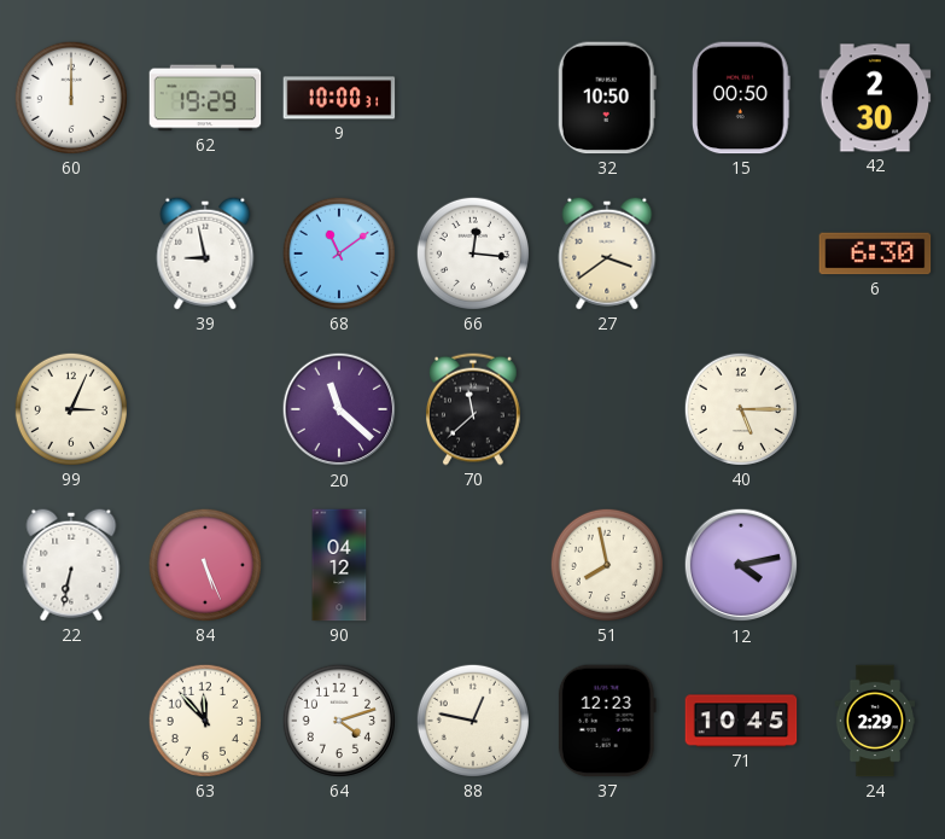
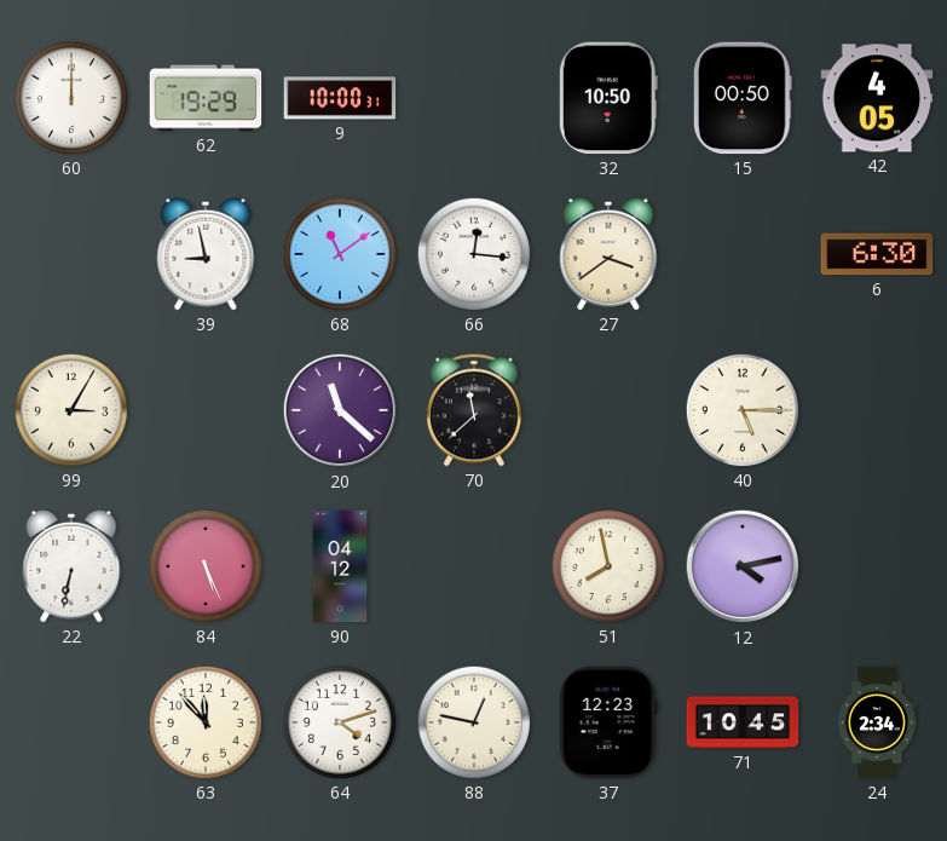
42: 2:30 -> 4:05 (877, 98)
99: 3:04 -> 3:05 (71, 410)
24: 2:29 -> 2:34 (877, 722)
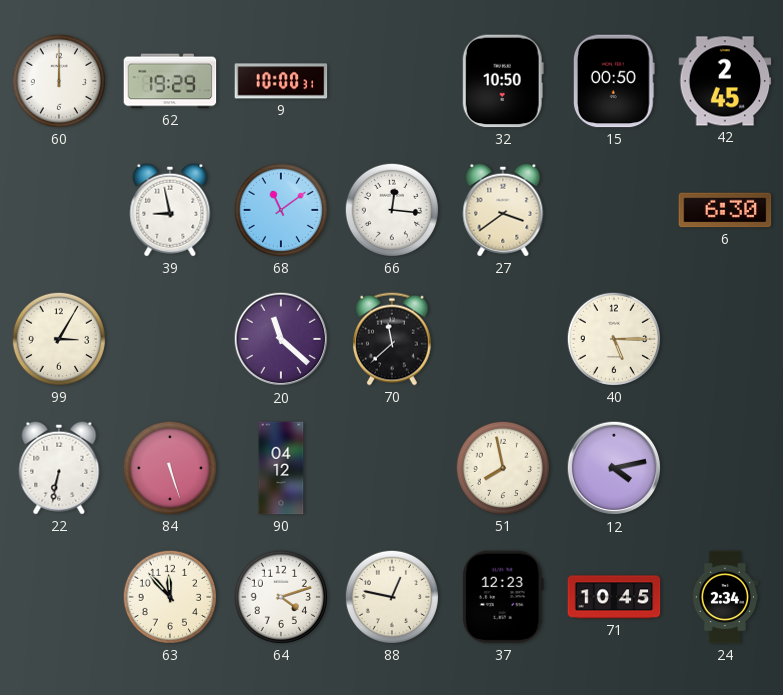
42: 4:05 -> 2:45 (725, 81)
84: 5:26 -> 5:27 (170, 468)
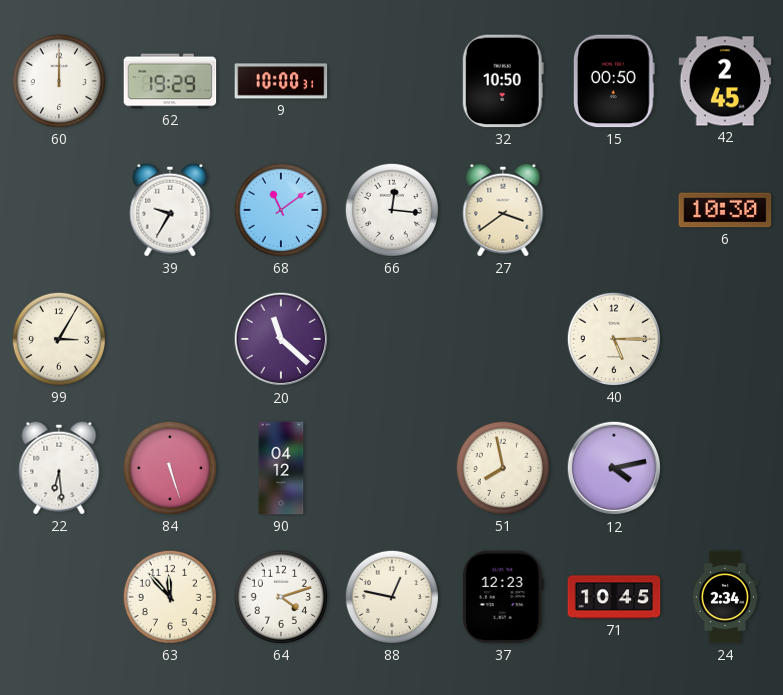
39: 8:58 -> 9:35 (170, 210)
6: 6:30 -> 10:30 (725, 210)
70: 11:38 -> none (393, 339)
22: 6:32 -> 6:29 (59, 468)
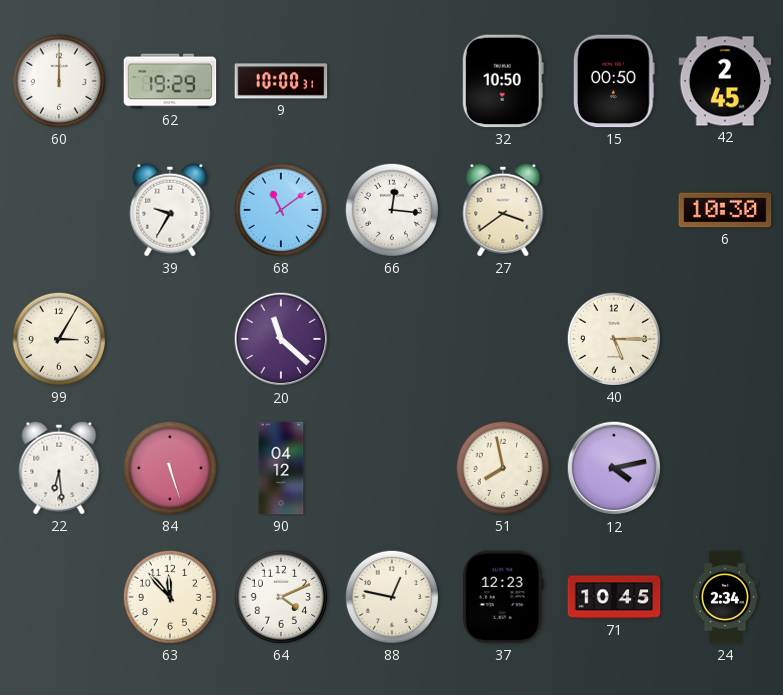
64: 4:12 -> 4:11 (281, 597)
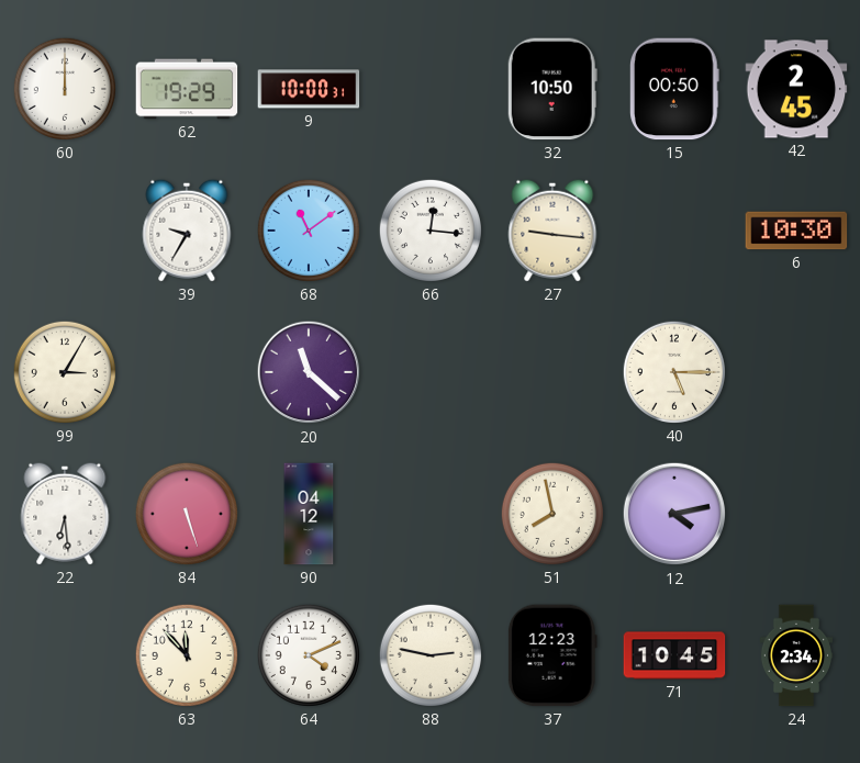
27: 3:39 -> 9:16 (552, 231)
88: 12:47 -> 2:47 (431, 655)
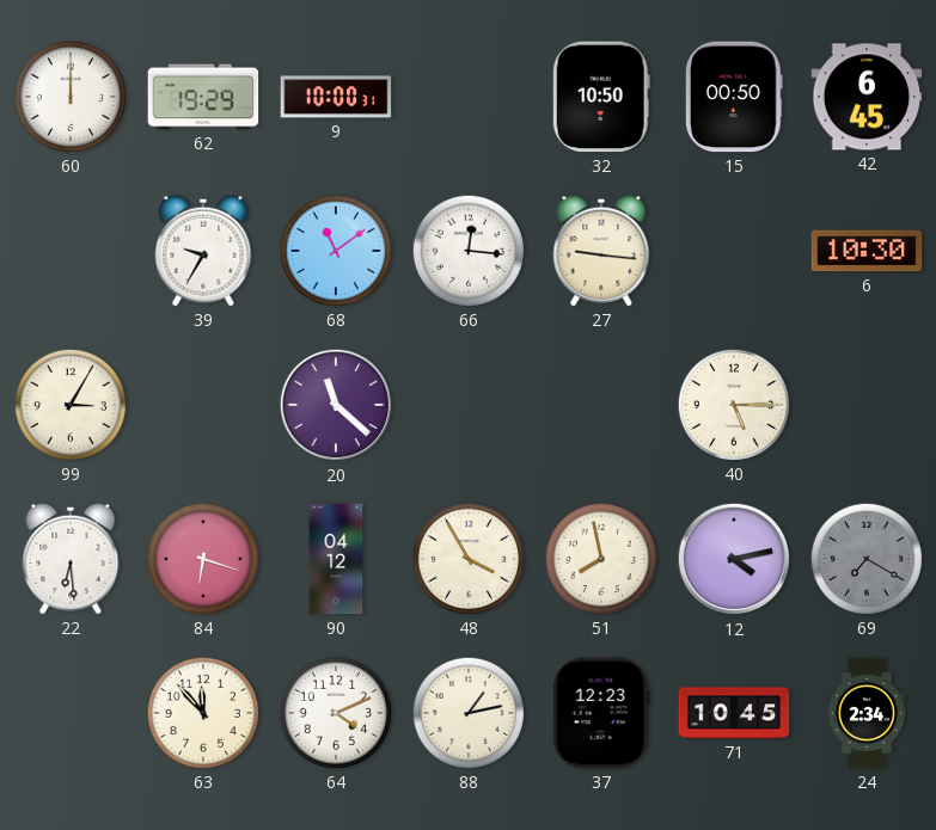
42: 2:45 -> 6:45 (867, 97)
84: 5:27 -> 6:18 (203, 559)
48: none -> 3:55 (469, 559)
69: none -> 7:20 (867, 559)
88: 2:47 -> 1:13 (469, 713)
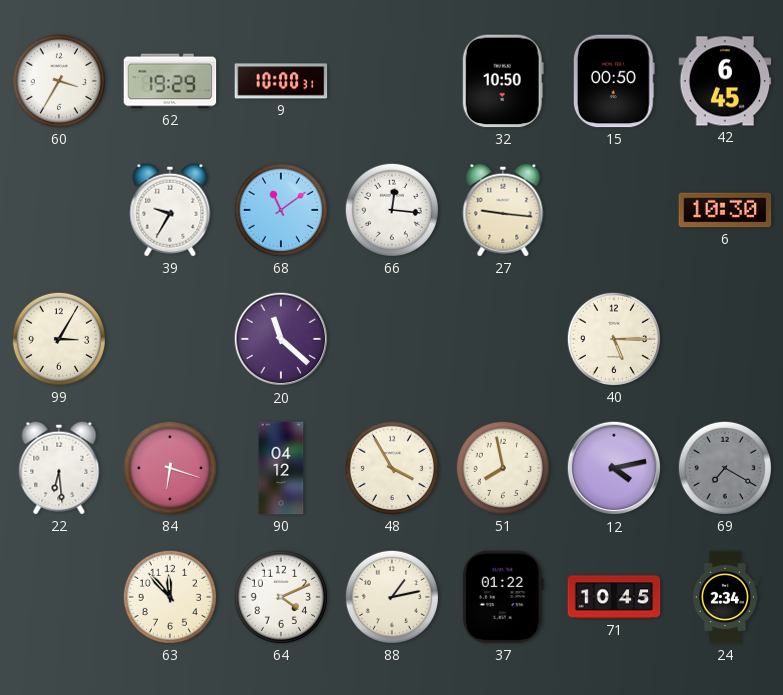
60: 12:00 -> 3:35 (59, 81)
37: 12:23 -> 01:22 (503, 597)
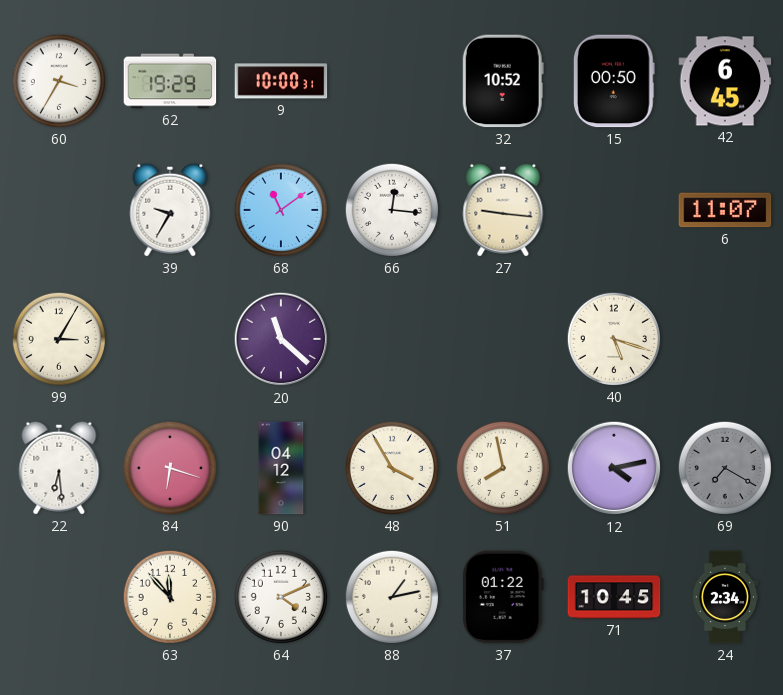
32: 10:50 -> 10:52 (503, 81)
6: 10:30 -> 11:07 (725, 210)
40: 5:15 -> 5:18 (614, 339)
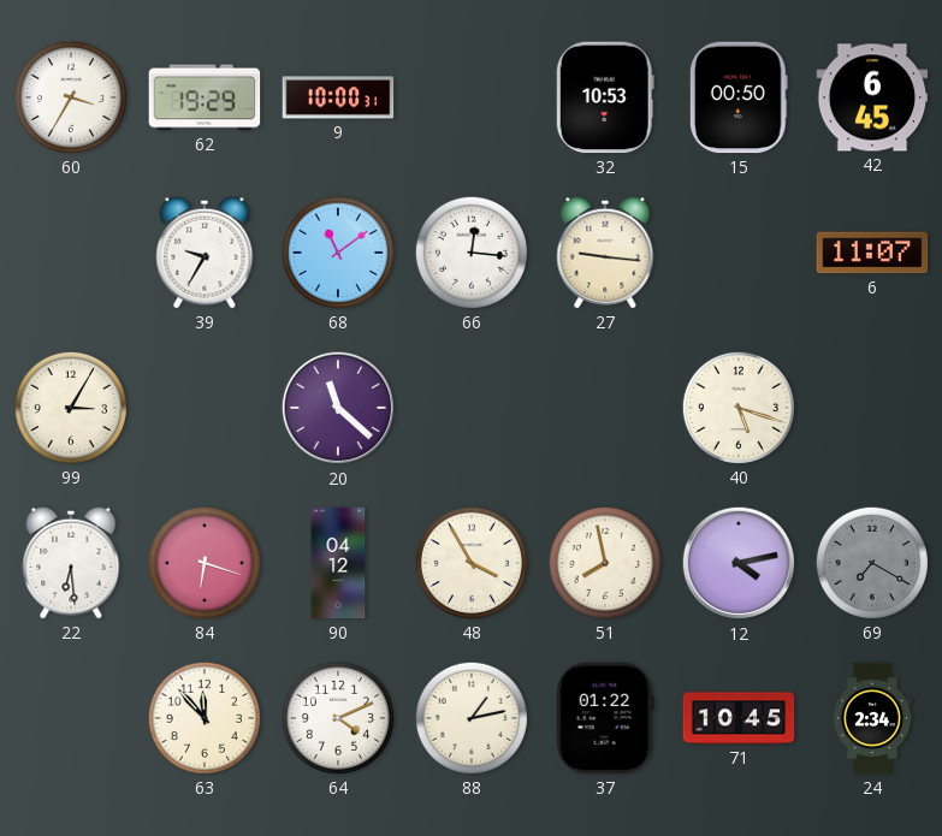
32: 10:52 -> 10:53 (605, 97)
